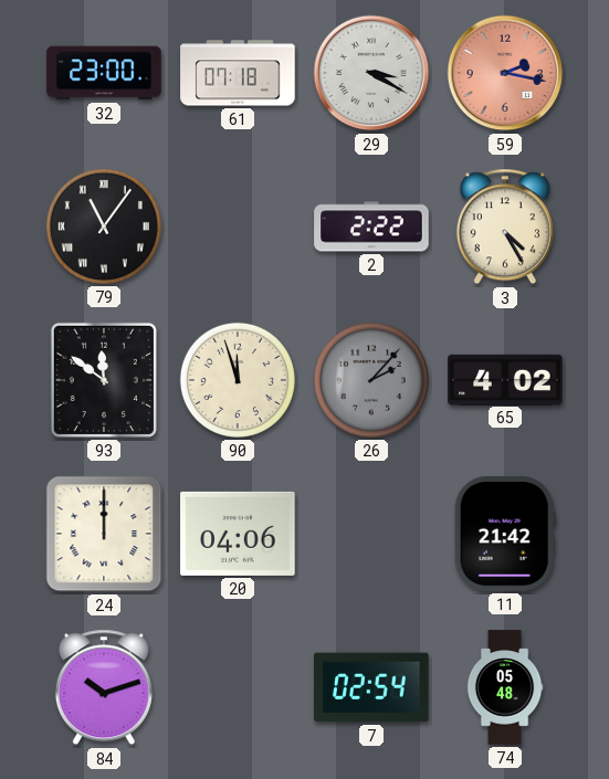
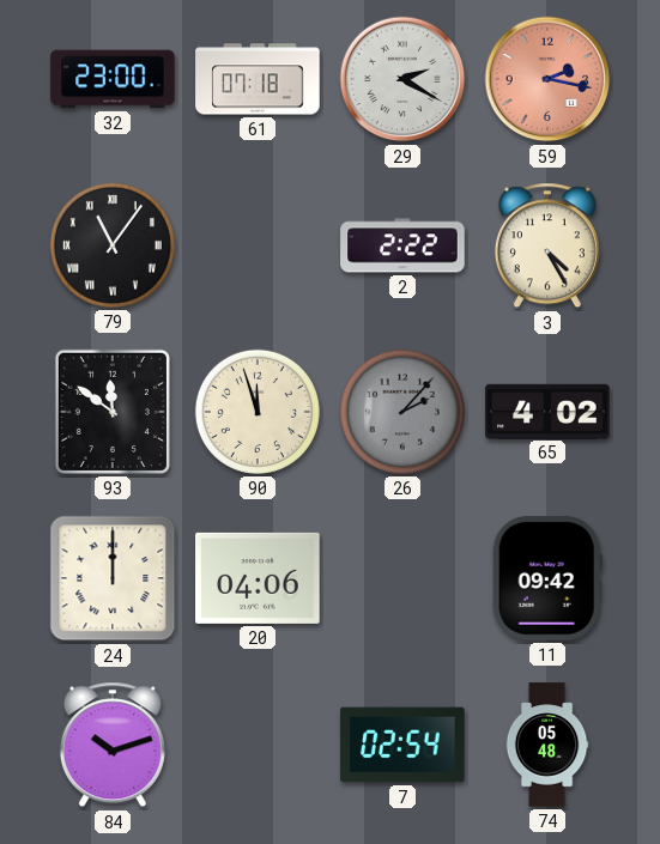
29: 3:20 -> 2:20 (402, 79)
11: 21:42 -> 09:42 (547, 578)
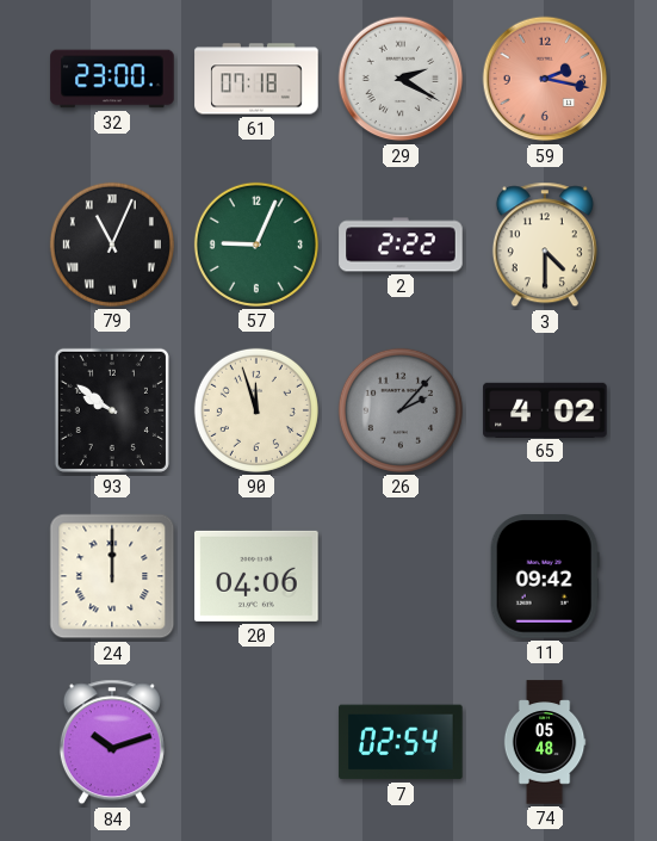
79: 11:06 -> 11:04 (112, 245)
57: none -> 9:04 (256, 245)
3: 4:25 -> 4:30 (545, 245)
93: 11:51 -> 9:51 (112, 410)
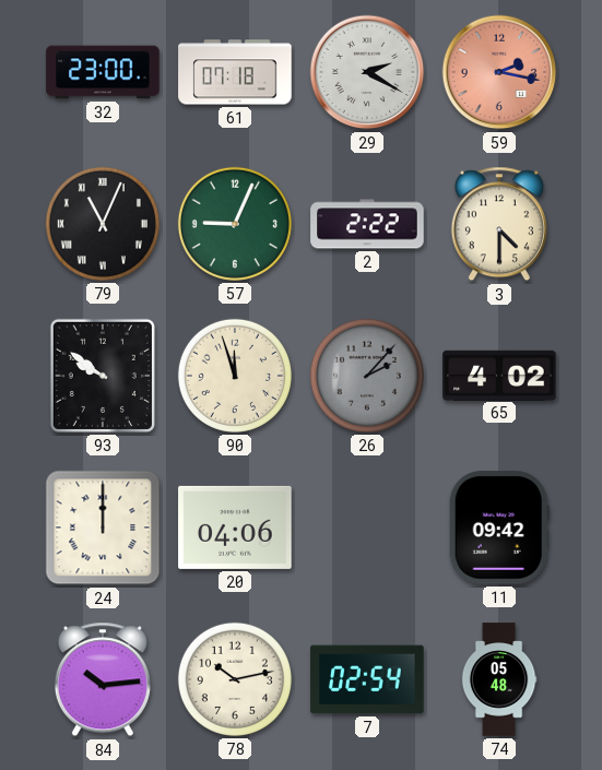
84: 10:12 -> 10:14 (103, 679)
78: none -> 10:13 (235, 679)
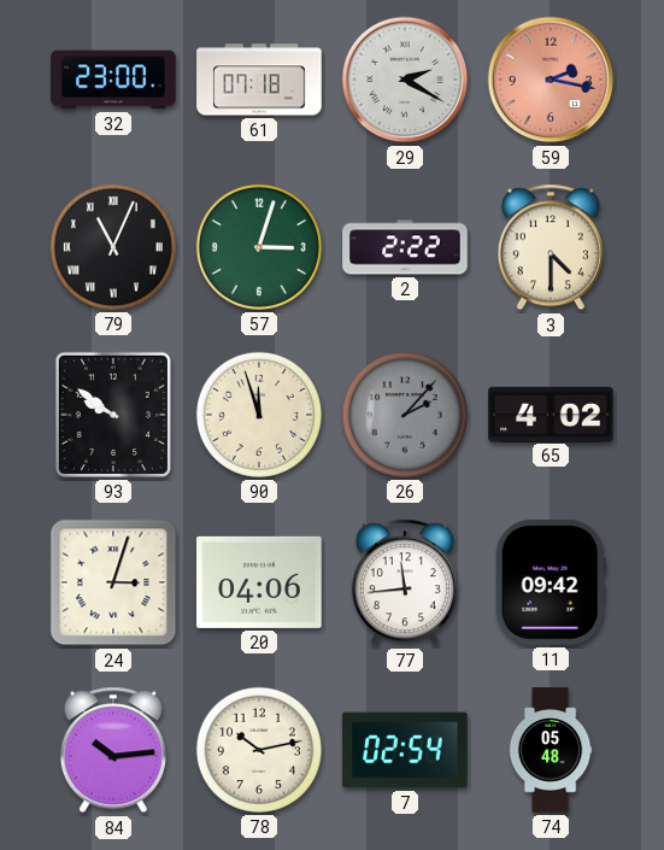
57: 9:04 -> 3:03 (259, 247)
24: 12:00 -> 3:03 (113, 582)
77: none -> 11:44 (405, 582)
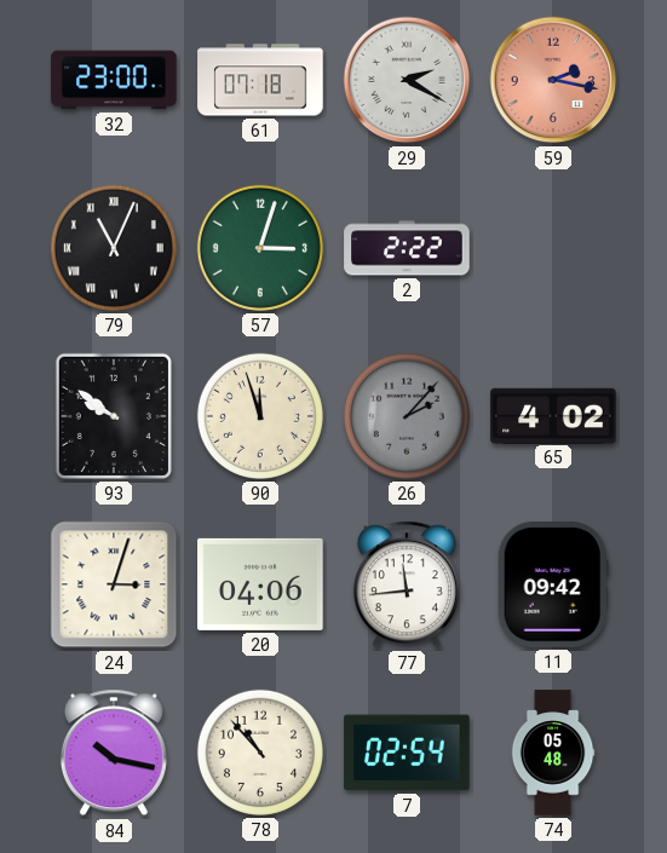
3: 4:30 -> none (551, 247)
84: 10:14 -> 10:17 (114, 753)
78: 10:13 -> 10:53 (260, 753)
